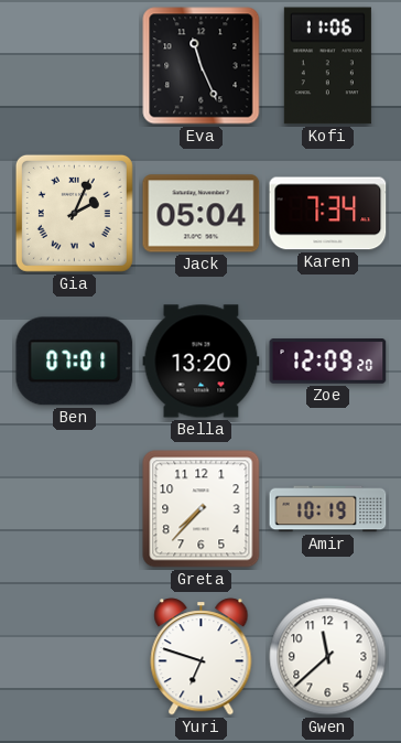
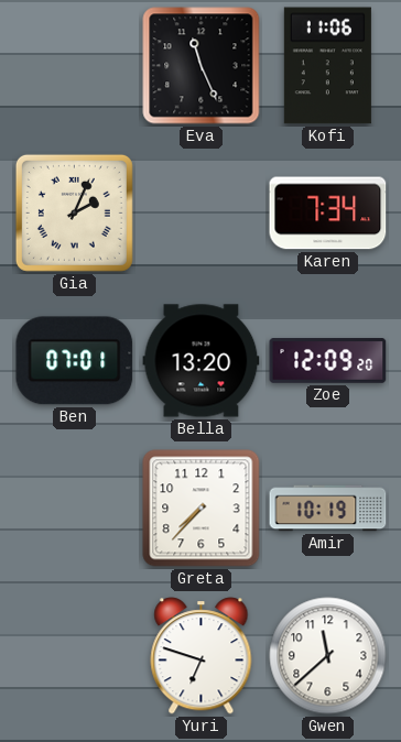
Jack: 05:04 -> none (202, 214)
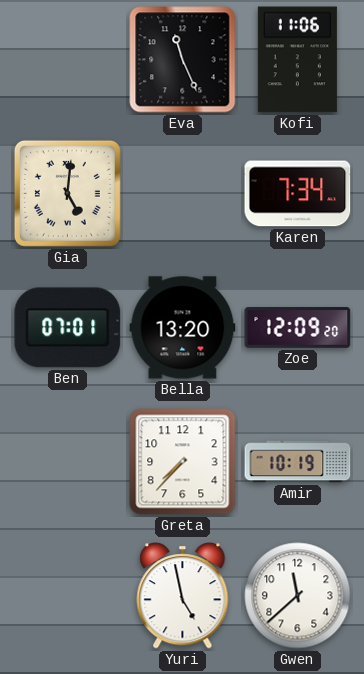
Gia: 2:04 -> 5:01 (67, 193)
Yuri: 6:48 -> 4:58 (183, 596)
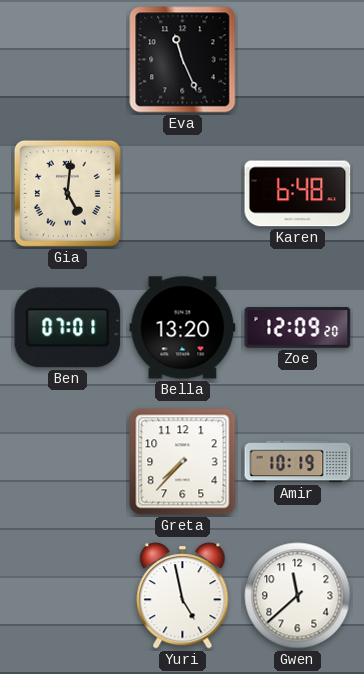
Kofi: 11:06 -> none (297, 60)
Karen: 7:34 -> 6:48 (298, 194)
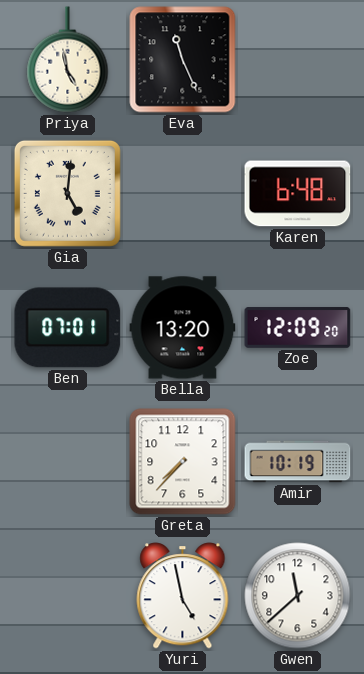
Priya: none -> 4:58 (68, 60)
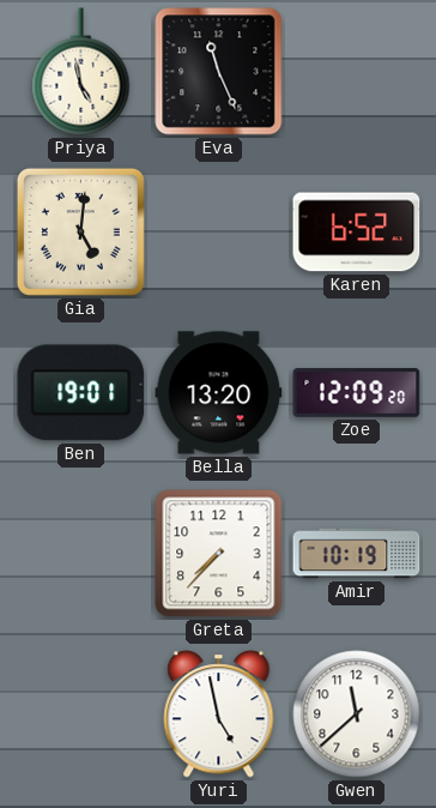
Karen: 6:48 -> 6:52 (357, 233)
Ben: 07:01 -> 19:01 (81, 393)
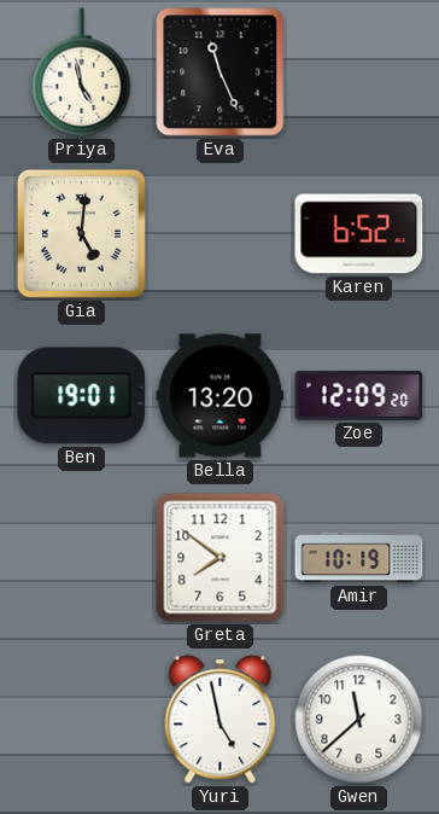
Greta: 7:37 -> 7:51 (221, 558)
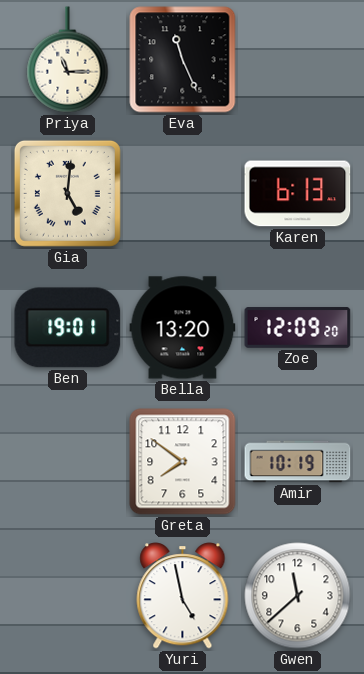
Priya: 4:58 -> 11:15 (68, 60)
Karen: 6:52 -> 6:13 (298, 194)
